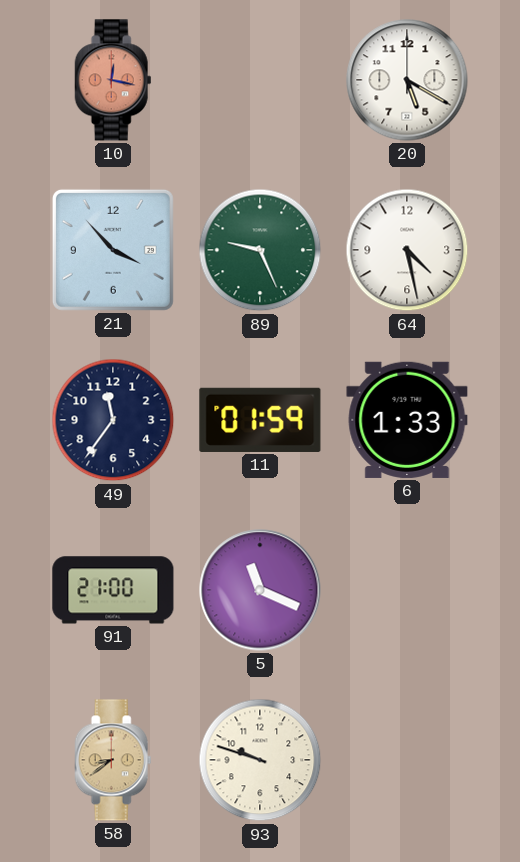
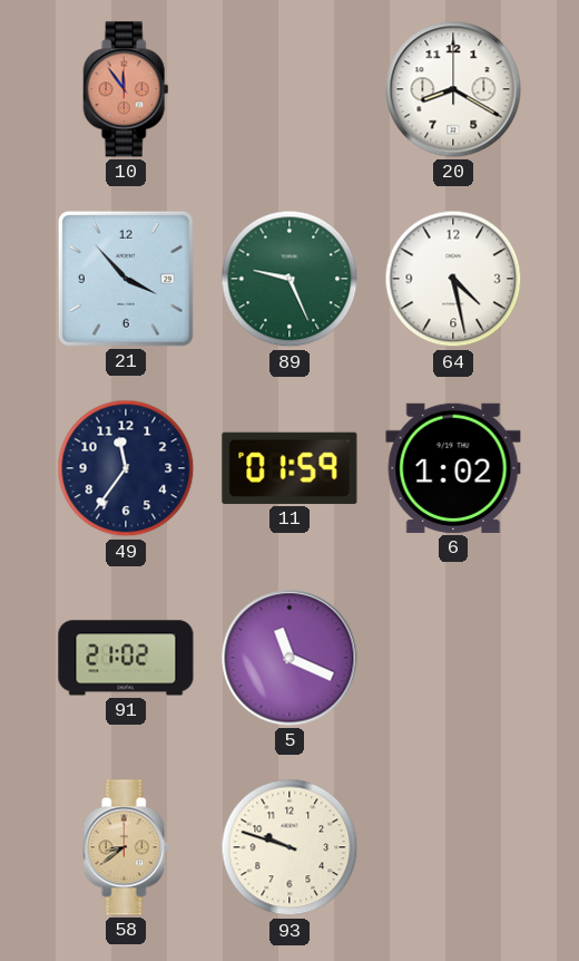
10: 12:17 -> 11:54 (126, 89)
20: 5:20 -> 8:20 (453, 89)
6: 1:33 -> 1:02 (453, 468)
91: 21:00 -> 21:02 (126, 658)
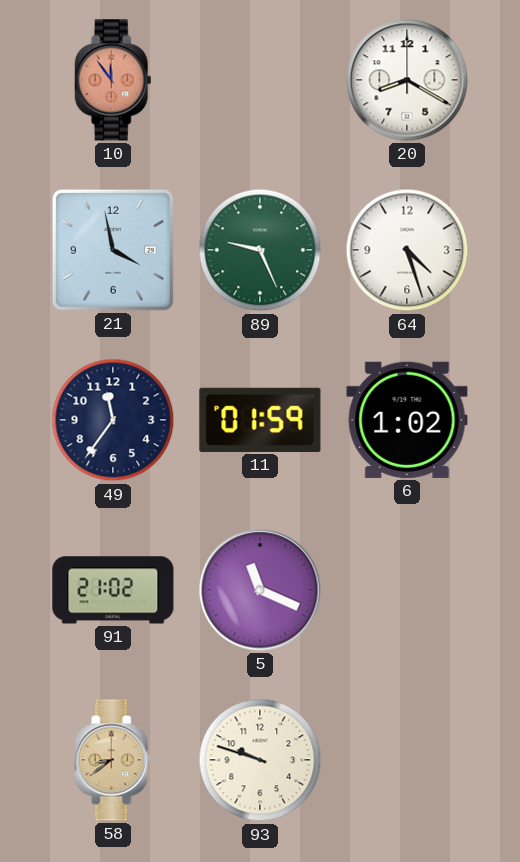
21: 3:53 -> 3:58 (113, 250)
64: 4:28 -> 4:27 (407, 250)
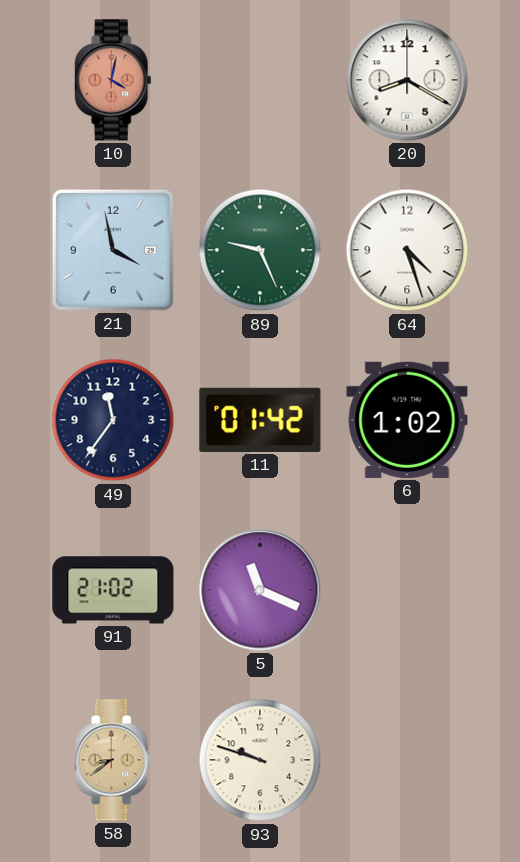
10: 11:54 -> 4:02 (113, 80)
11: 01:59 -> 01:42 (260, 420)
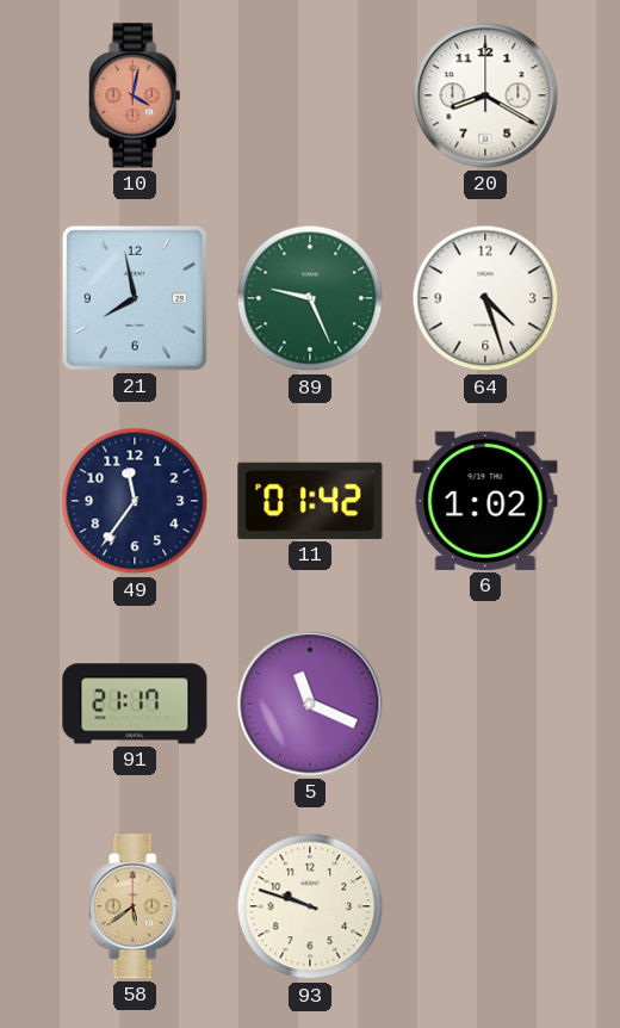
21: 3:58 -> 7:58 (135, 298)
91: 21:02 -> 21:17 (135, 704)
58: 8:39 -> 5:39 (135, 906)
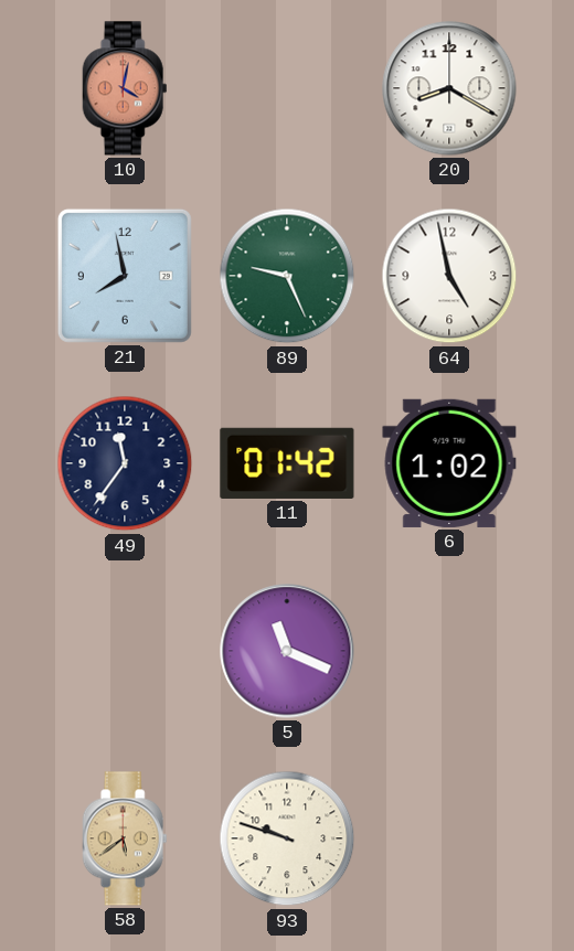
64: 4:27 -> 4:58 (449, 276)
91: 21:17 -> none (135, 704)
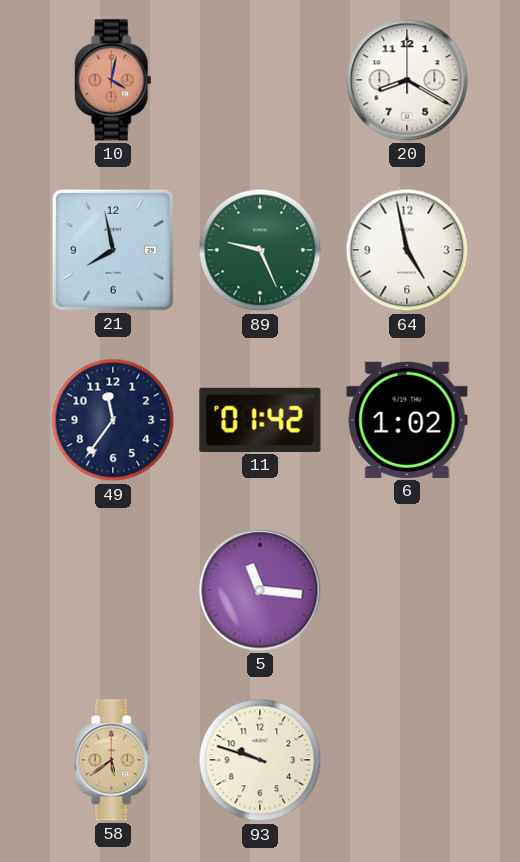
5: 11:19 -> 11:16 (260, 590)
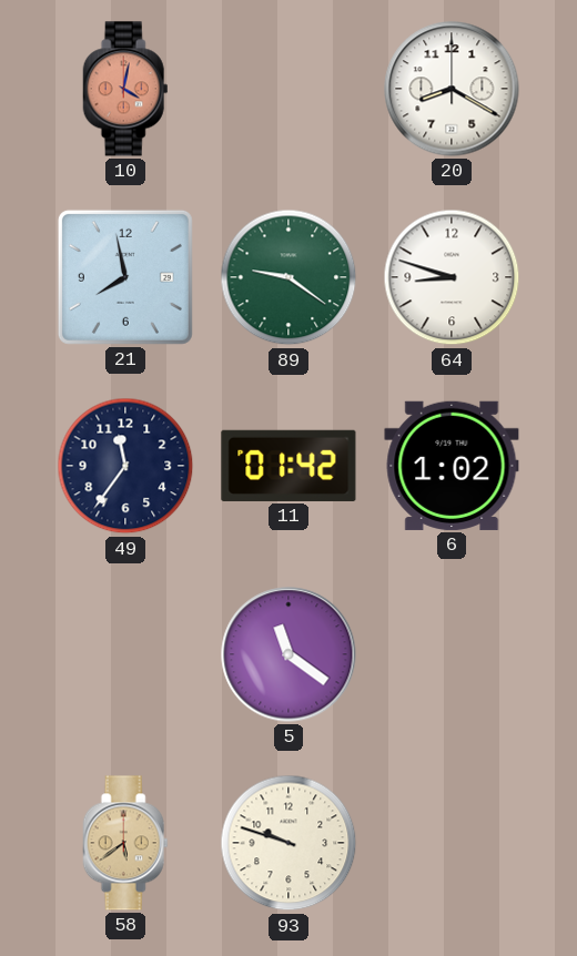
89: 9:26 -> 9:21 (288, 277)
64: 4:58 -> 8:48 (452, 277)
5: 11:16 -> 11:21 (288, 654)
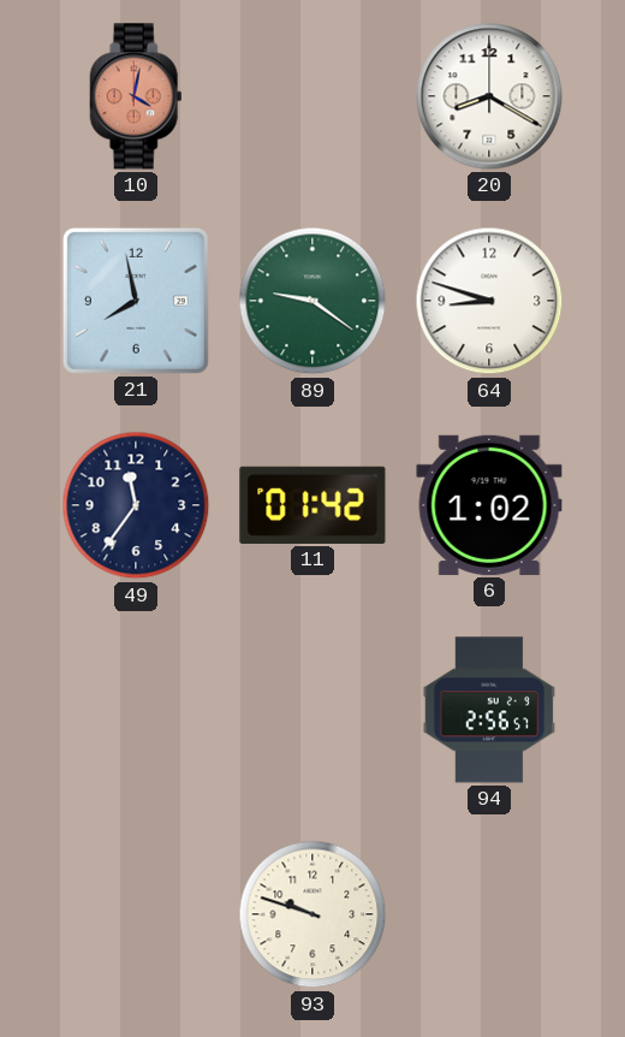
5: 11:21 -> none (288, 654)
94: none -> 2:56 (489, 710)
58: 5:39 -> none (125, 843)
